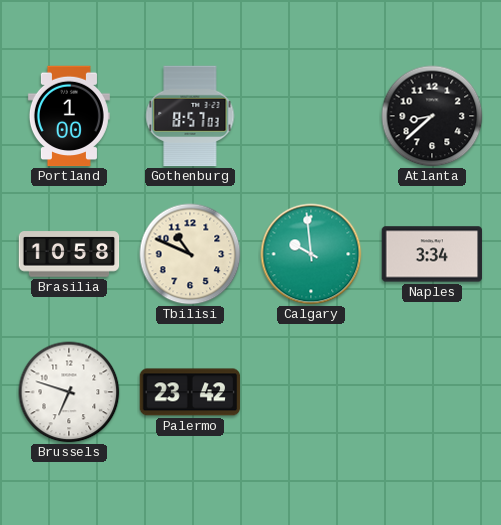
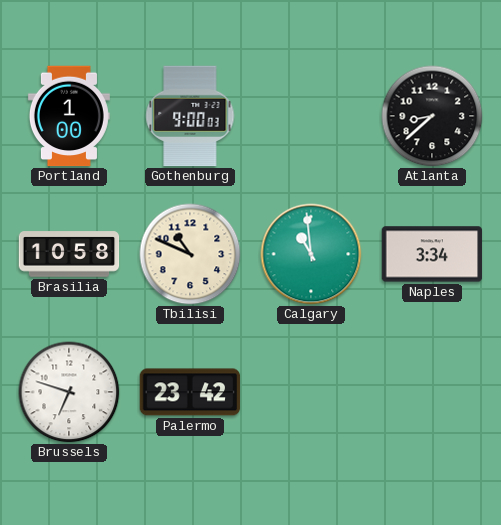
Gothenburg: 8:57 -> 9:00 (190, 116)
Calgary: 9:59 -> 10:59 (311, 254)
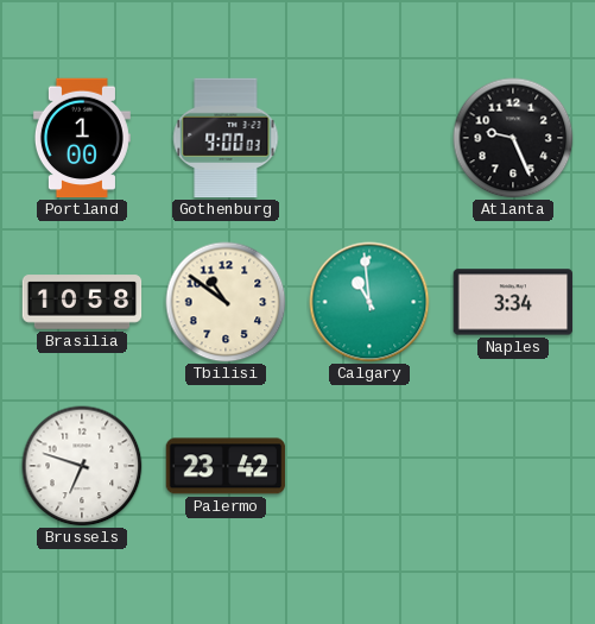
Atlanta: 8:38 -> 9:26 (513, 138)
Tbilisi: 10:49 -> 10:51 (226, 302)
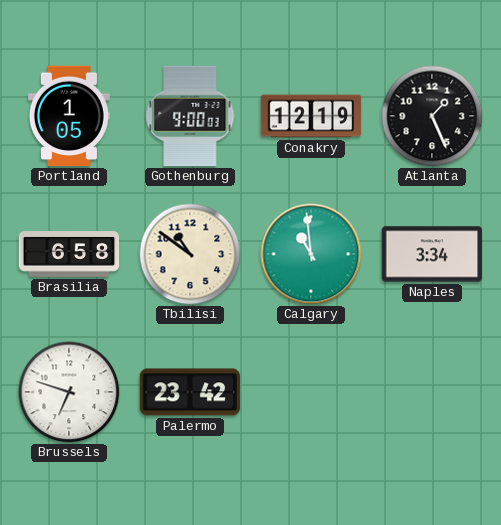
Portland: 1:00 -> 1:05 (69, 116)
Conakry: none -> 12:19 (311, 116)
Atlanta: 9:26 -> 1:26 (432, 116)
Brasilia: 10:58 -> 6:58 (69, 254)
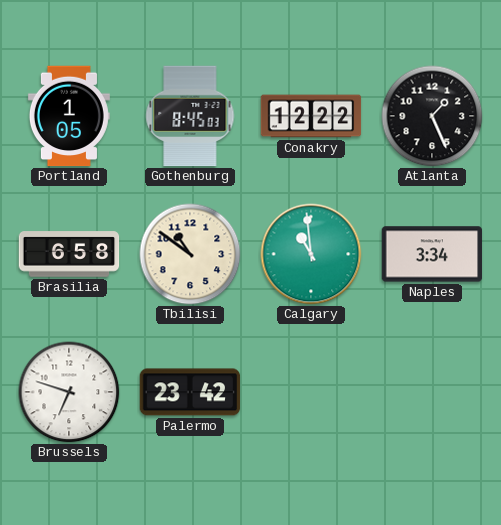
Gothenburg: 9:00 -> 8:45 (190, 116)
Conakry: 12:19 -> 12:22 (311, 116)
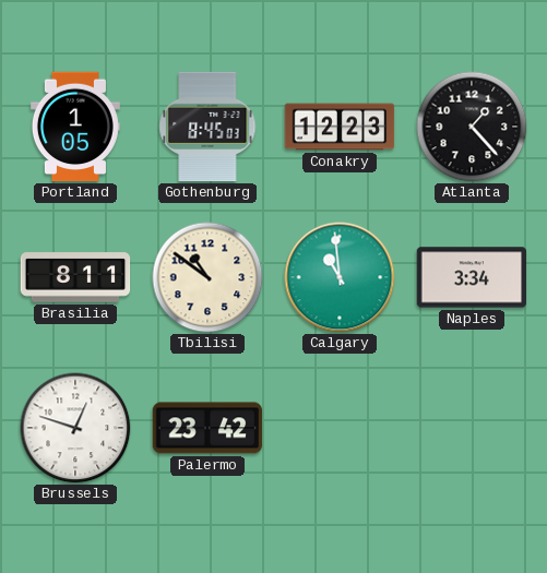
Conakry: 12:22 -> 12:23 (340, 127)
Atlanta: 1:26 -> 1:23 (472, 127)
Brasilia: 6:58 -> 8:11 (75, 277)
Brussels: 6:48 -> 12:48 (75, 428)
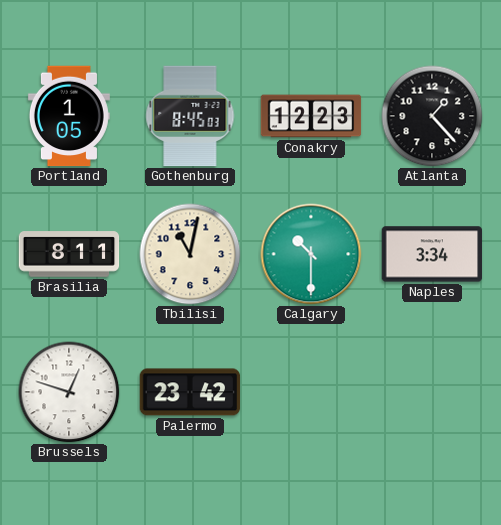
Tbilisi: 10:51 -> 11:02 (190, 254)
Calgary: 10:59 -> 10:30 (311, 254)
